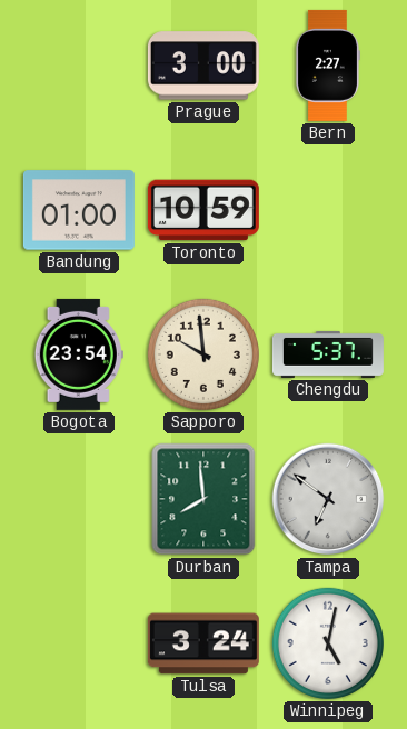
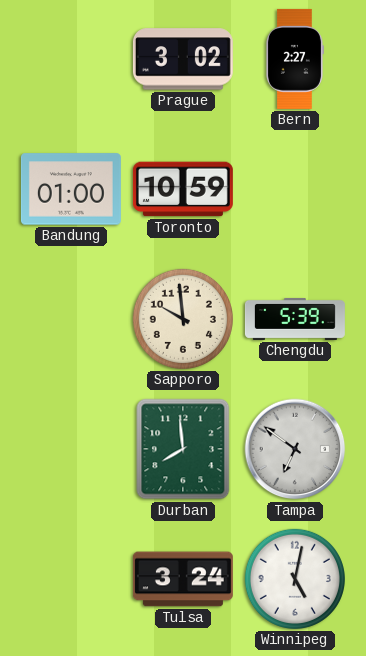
Prague: 3:00 -> 3:02 (183, 59)
Bogota: 23:54 -> none (79, 354)
Chengdu: 5:37 -> 5:39 (295, 319)
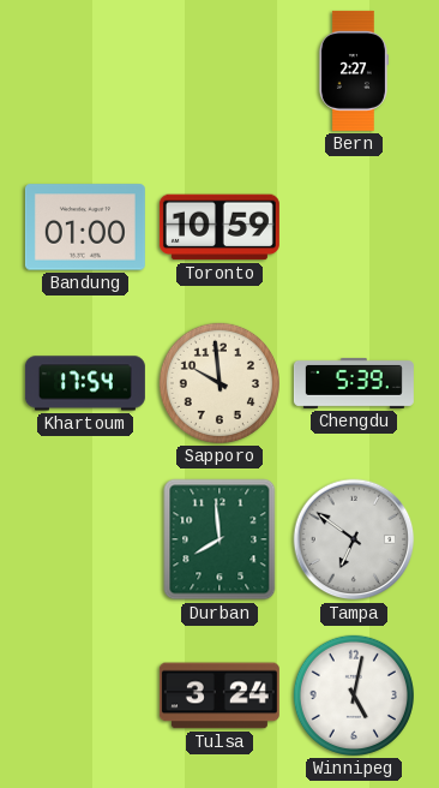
Prague: 3:02 -> none (183, 59)
Khartoum: none -> 17:54 (85, 383)
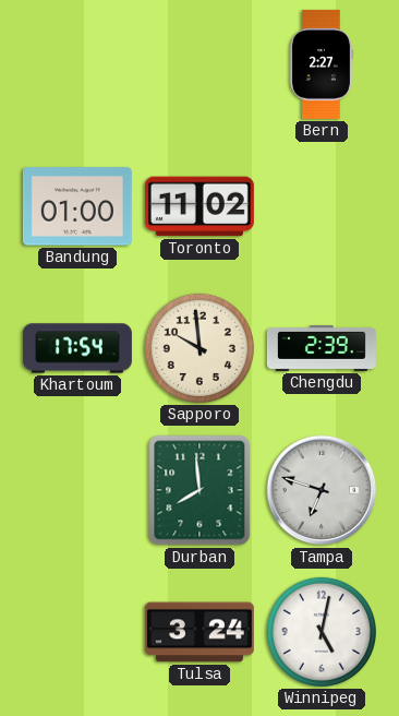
Toronto: 10:59 -> 11:02 (199, 206)
Chengdu: 5:39 -> 2:39 (322, 348)
Tampa: 6:51 -> 6:48 (322, 490)
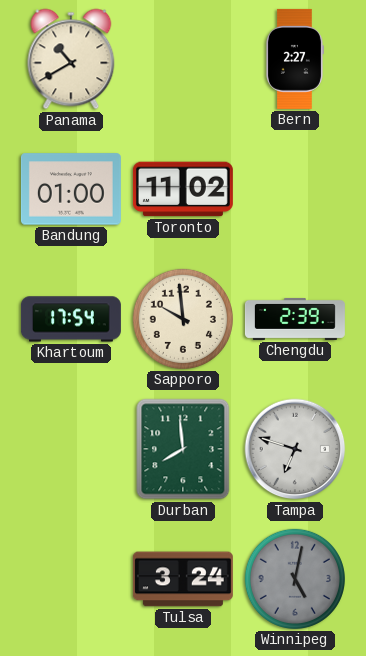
Panama: none -> 10:40 (71, 59)
Winnipeg dial: white -> grey (295, 579)
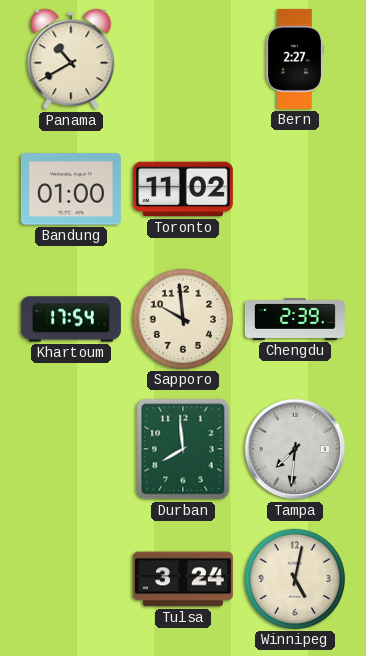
Tampa: 6:48 -> 7:31 (295, 449)
Winnipeg dial: grey -> cream (295, 579)
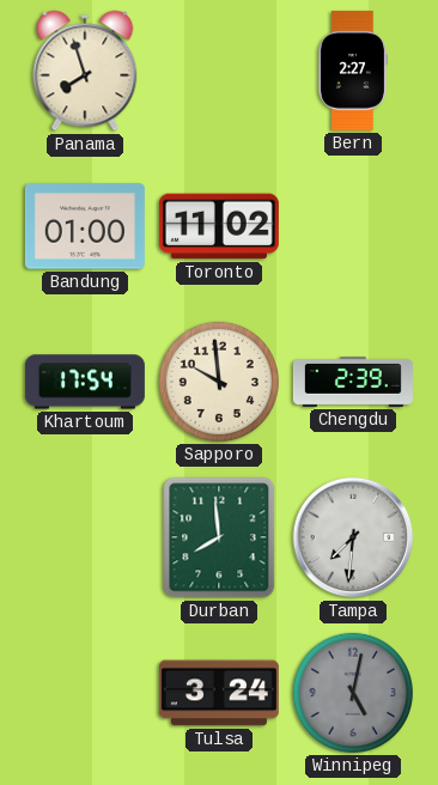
Panama: 10:40 -> 7:57 (85, 71)
Winnipeg dial: cream -> grey (353, 693)
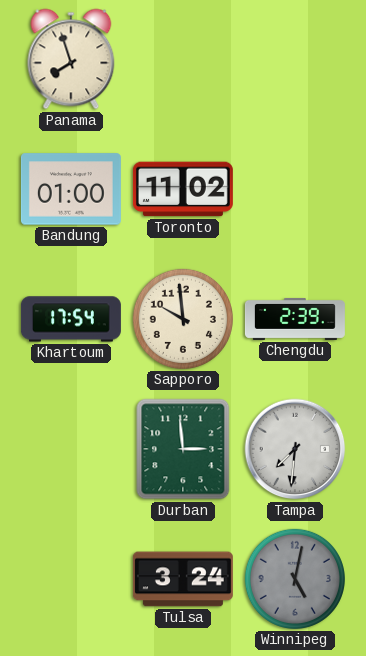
Bern: 2:27 -> none (352, 71)
Durban: 7:59 -> 2:59 (183, 449)
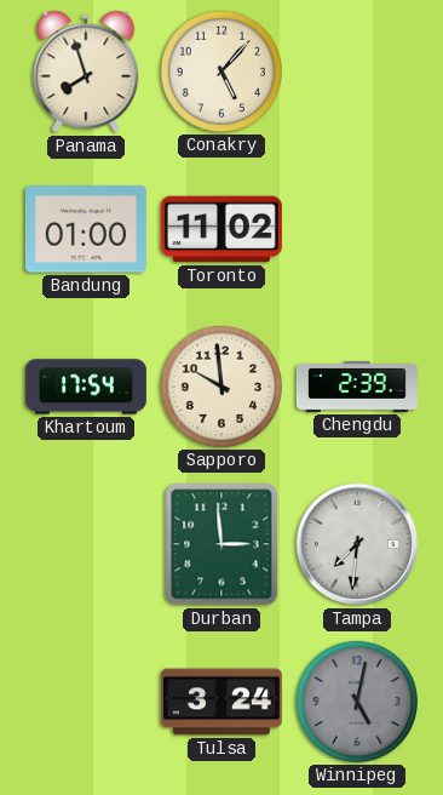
Conakry: none -> 5:07 (221, 72)
